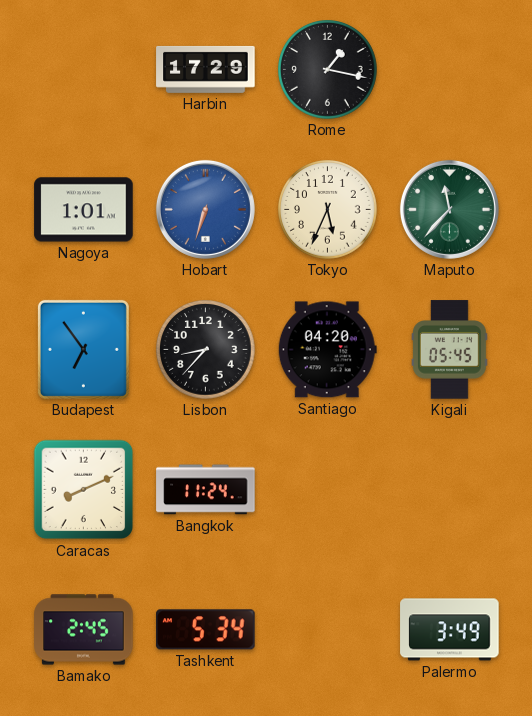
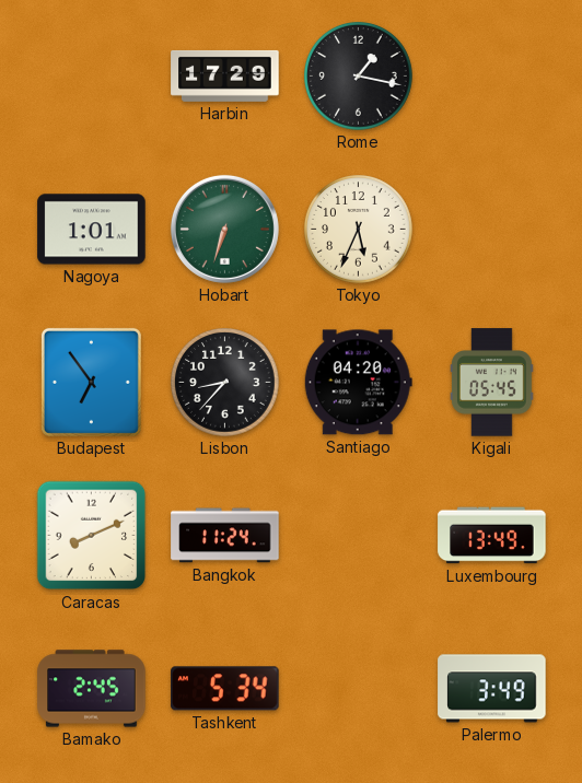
Hobart dial: blue -> green (224, 229)
Maputo: 11:37 -> none (449, 209)
Luxembourg: none -> 13:49 (492, 536)
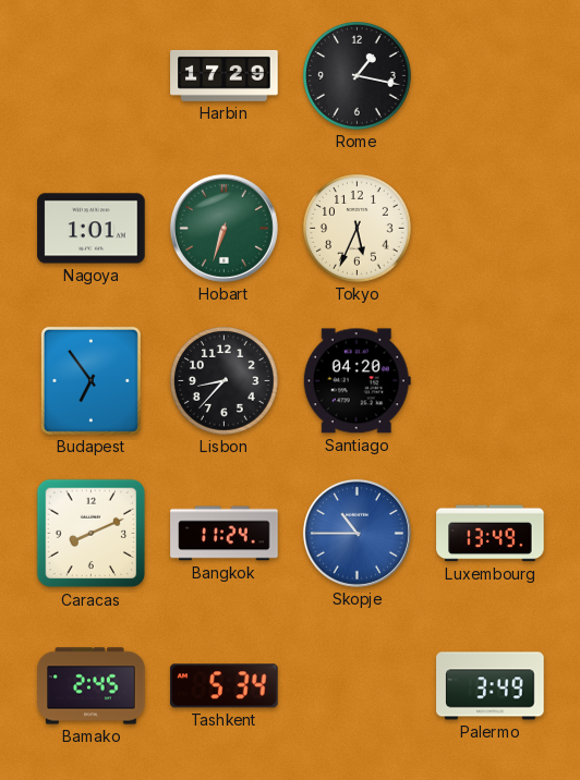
Kigali: 05:45 -> none (492, 383)
Skopje: none -> 10:45 (357, 533)
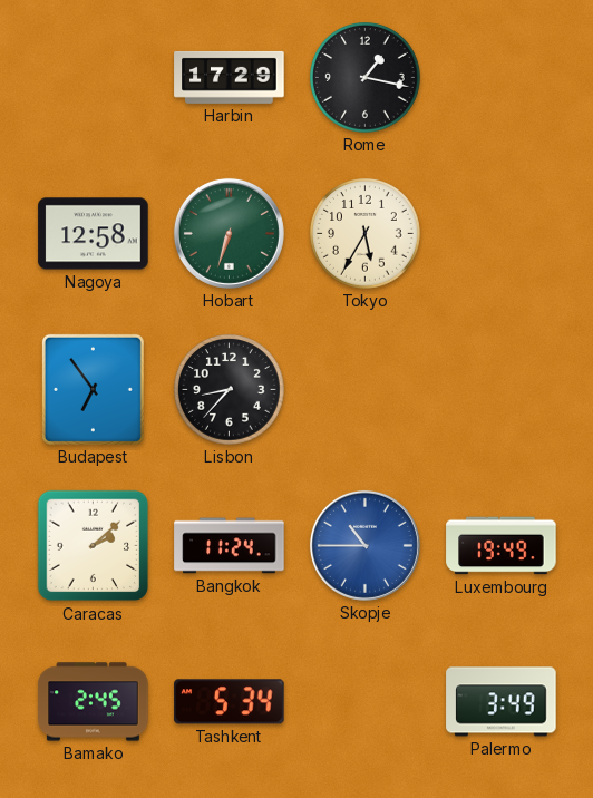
Nagoya: 1:01 -> 12:58 (94, 234)
Tokyo: 5:34 -> 5:35 (366, 234)
Santiago: 04:20 -> none (357, 381)
Caracas: 8:11 -> 2:08 (94, 546)
Luxembourg: 13:49 -> 19:49 (502, 546)
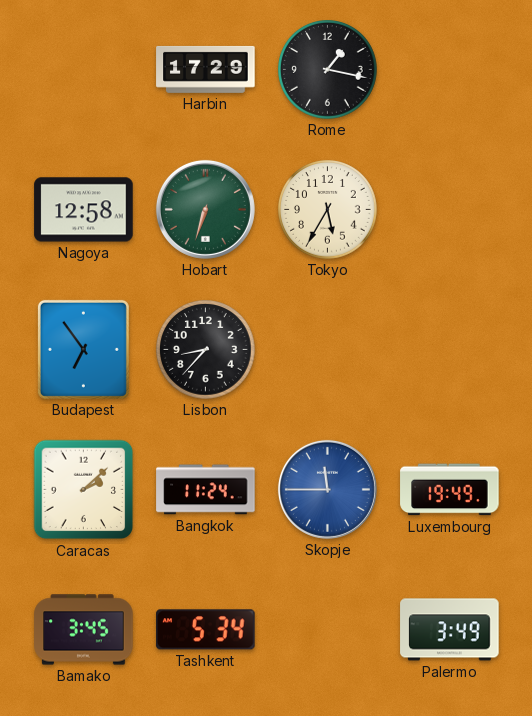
Skopje: 10:45 -> 11:45 (327, 489)
Bamako: 2:45 -> 3:45 (84, 630)
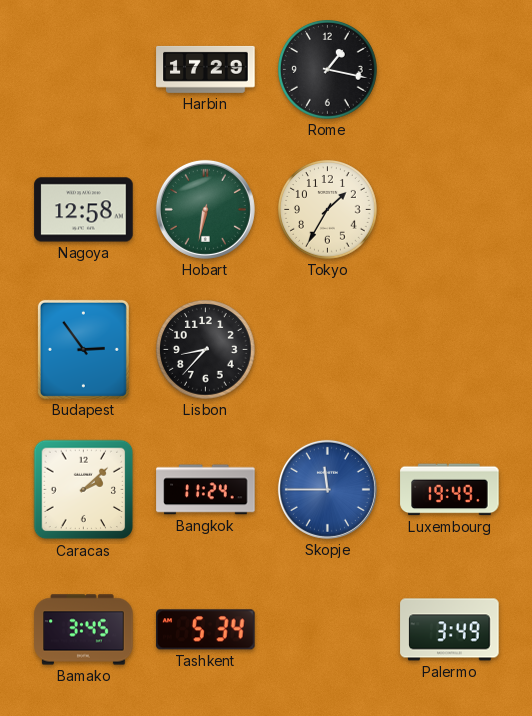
Hobart: 6:33 -> 6:32 (205, 209)
Tokyo: 5:35 -> 1:35 (328, 210)
Budapest: 6:54 -> 2:54 (83, 349)
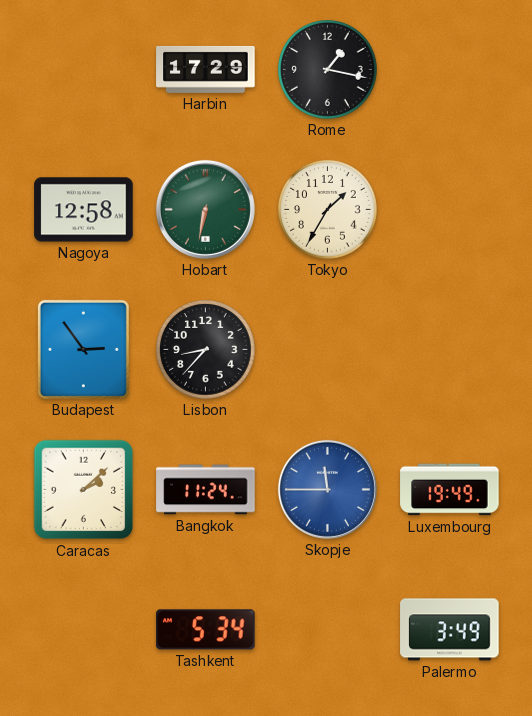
Bamako: 3:45 -> none (84, 630)
